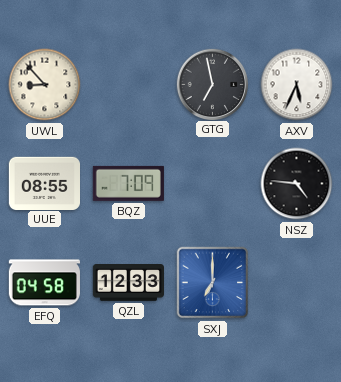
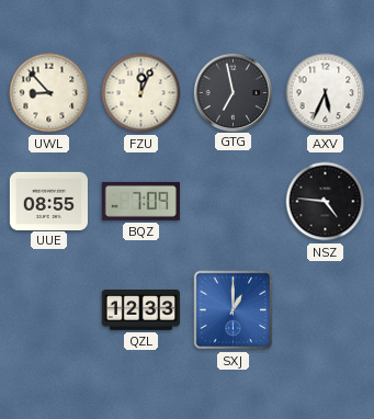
FZU: none -> 12:04 (141, 93)
EFQ: 04:58 -> none (44, 283)
SXJ: 7:00 -> 1:00 (234, 310)
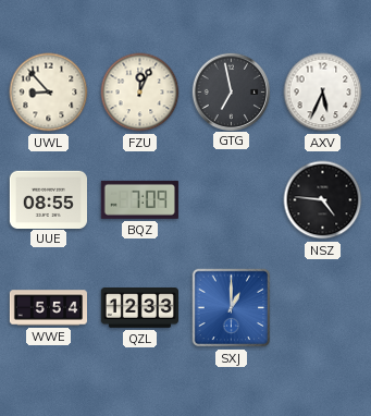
WWE: none -> 5:54 (49, 308)
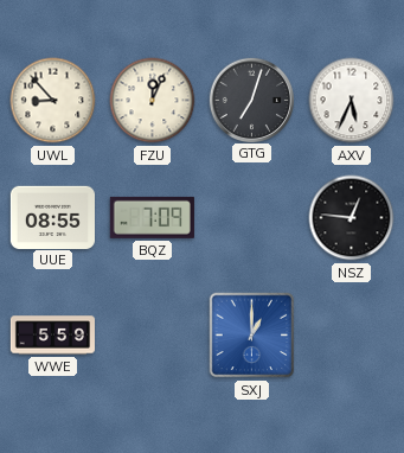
GTG: 6:58 -> 7:03 (251, 100)
NSZ: 4:46 -> 12:46 (352, 218)
WWE: 5:54 -> 5:59 (53, 336)
QZL: 12:33 -> none (139, 308)
